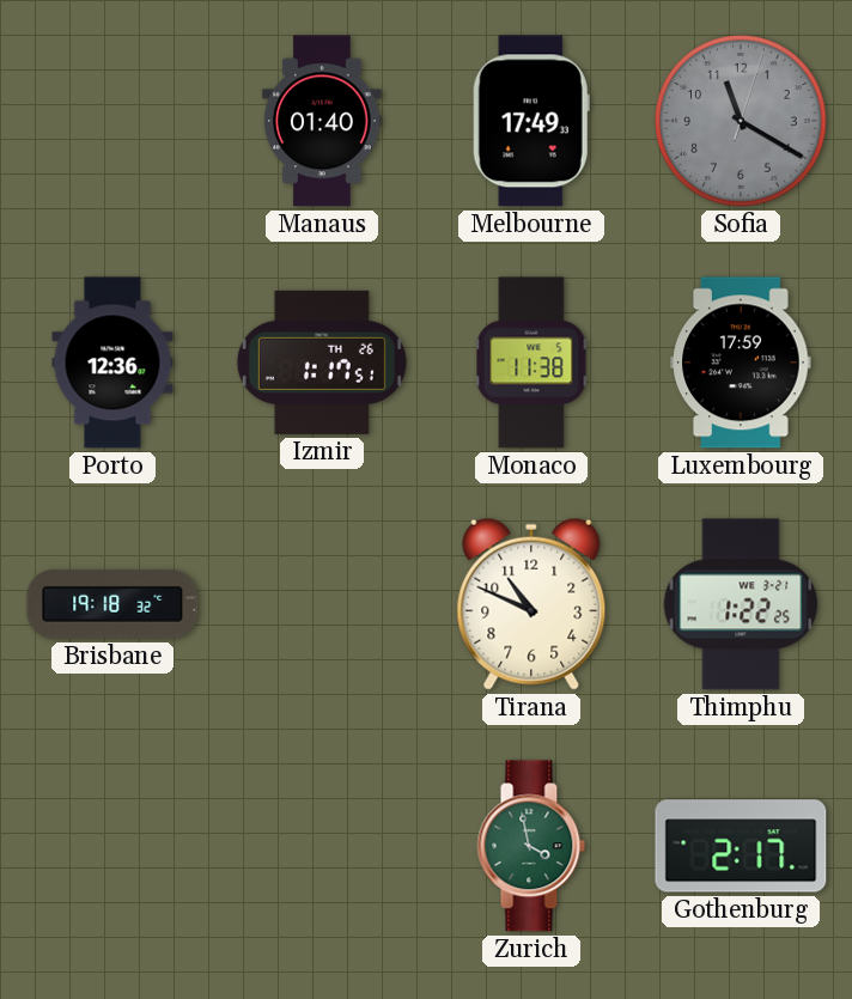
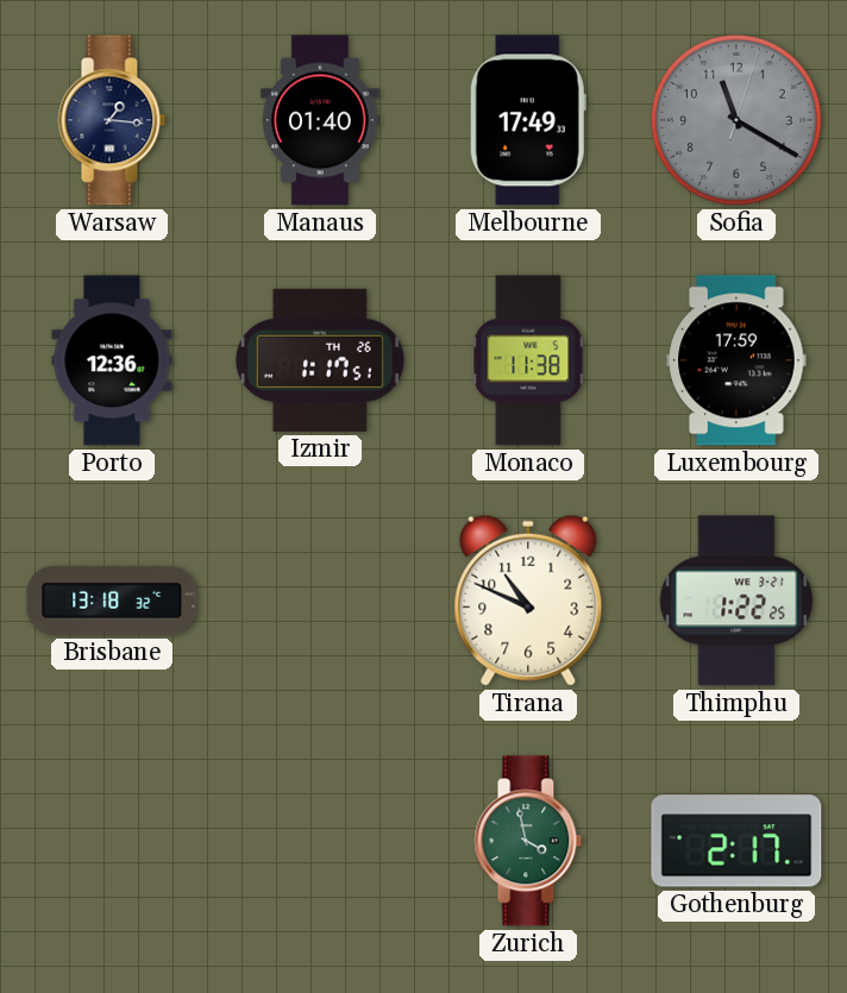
Warsaw: none -> 1:16 (112, 120)
Brisbane: 19:18 -> 13:18 (112, 601)
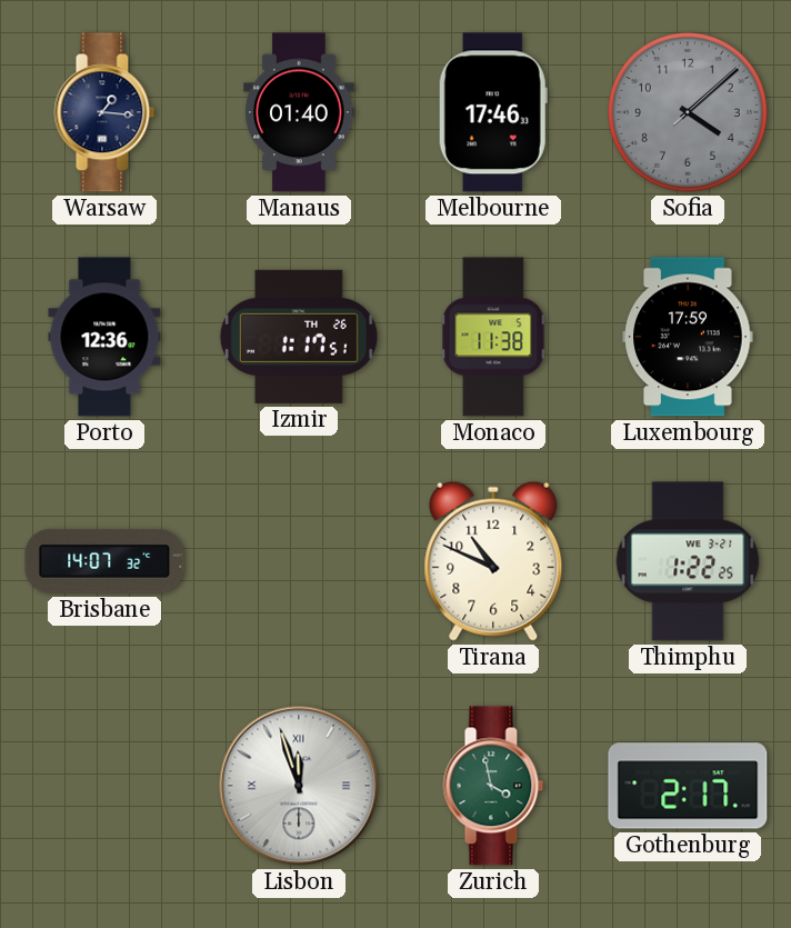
Melbourne: 17:49 -> 17:46 (493, 112)
Sofia: 11:20 -> 4:08 (689, 113)
Brisbane: 13:18 -> 14:07 (104, 561)
Lisbon: none -> 11:57 (299, 786)
